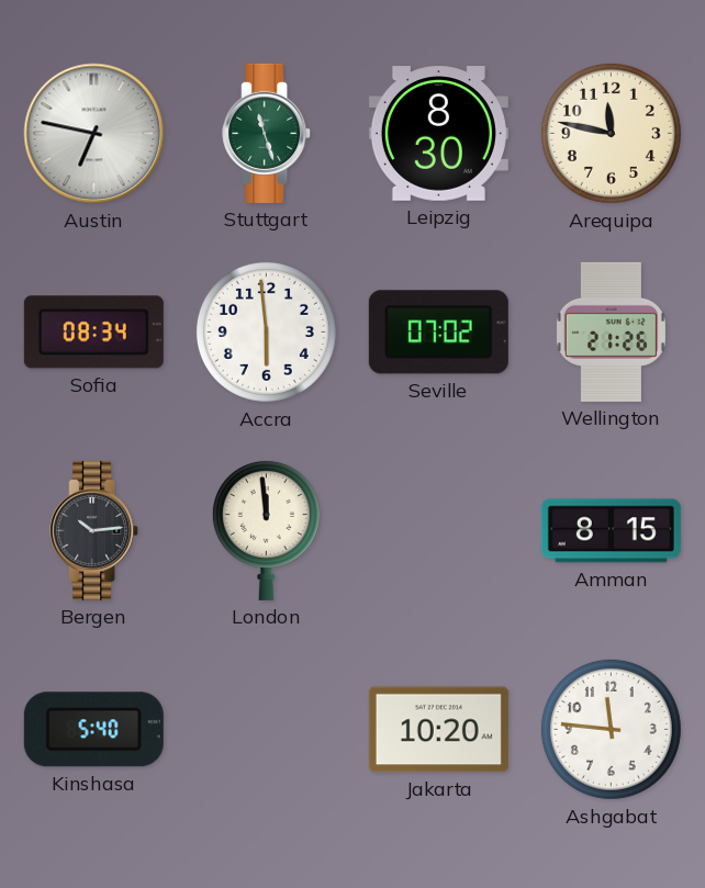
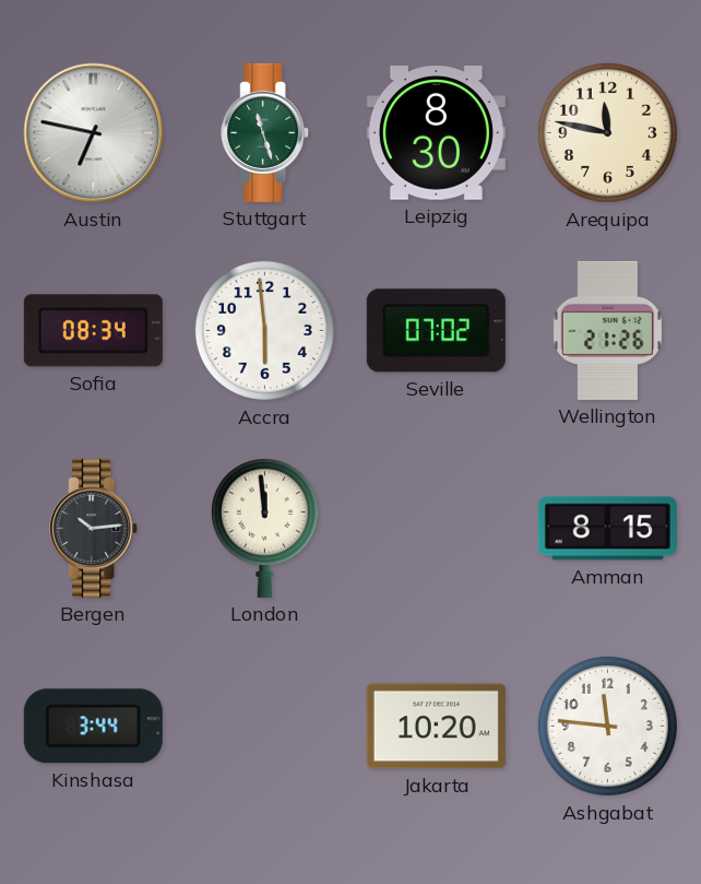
Kinshasa: 5:40 -> 3:44 (93, 727)
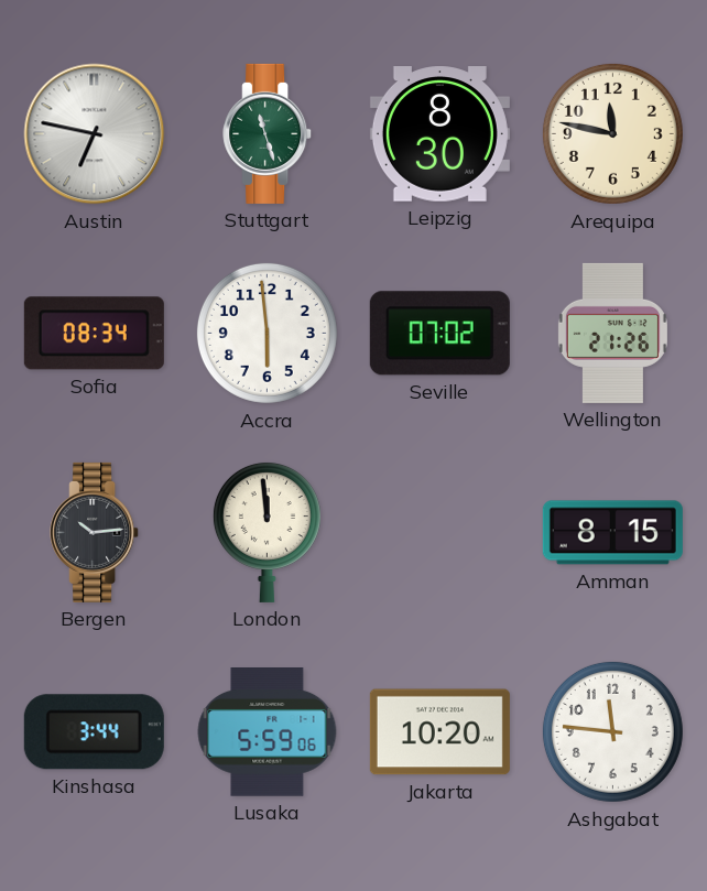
Lusaka: none -> 5:59 (268, 732)
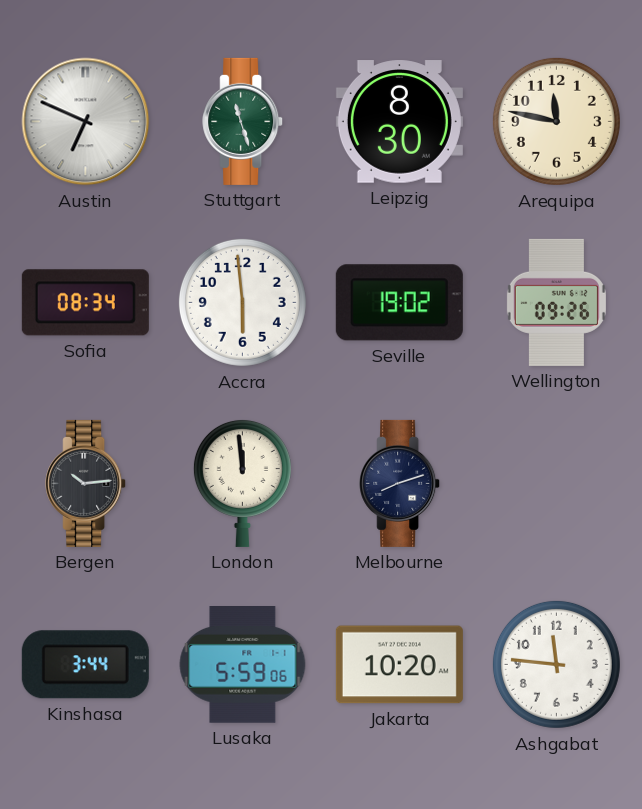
Austin: 6:47 -> 6:49 (86, 122)
Seville: 07:02 -> 19:02 (399, 303)
Wellington: 21:26 -> 09:26 (556, 302)
Melbourne: none -> 8:12 (400, 483)
Amman: 8:15 -> none (612, 533)
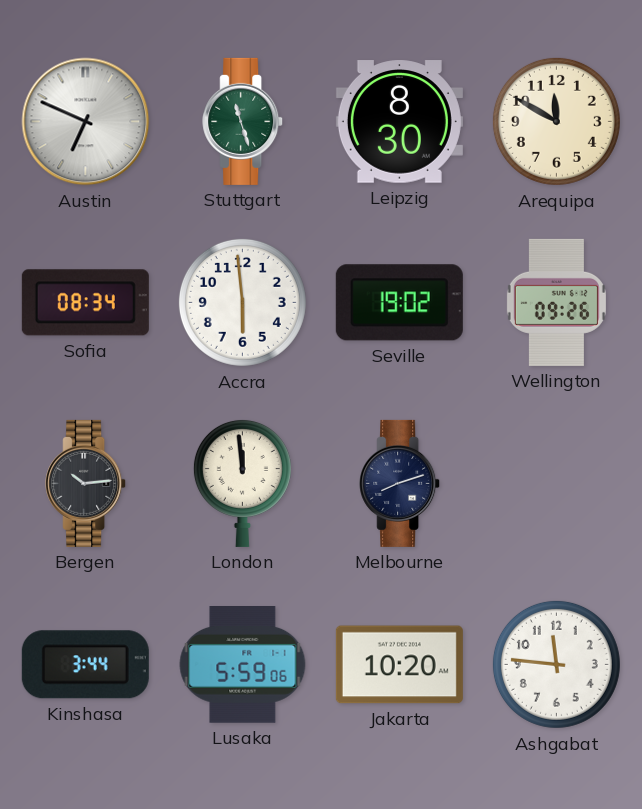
Arequipa: 11:47 -> 11:50 (556, 121)
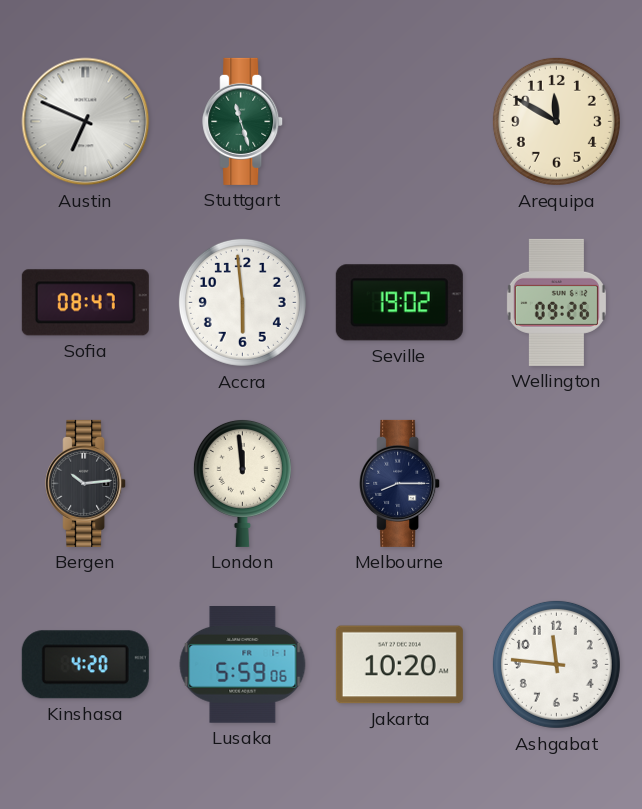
Leipzig: 8:30 -> none (399, 122)
Sofia: 08:34 -> 08:47 (85, 303)
Melbourne: 8:12 -> 8:15 (400, 483)
Kinshasa: 3:44 -> 4:20 (85, 665)
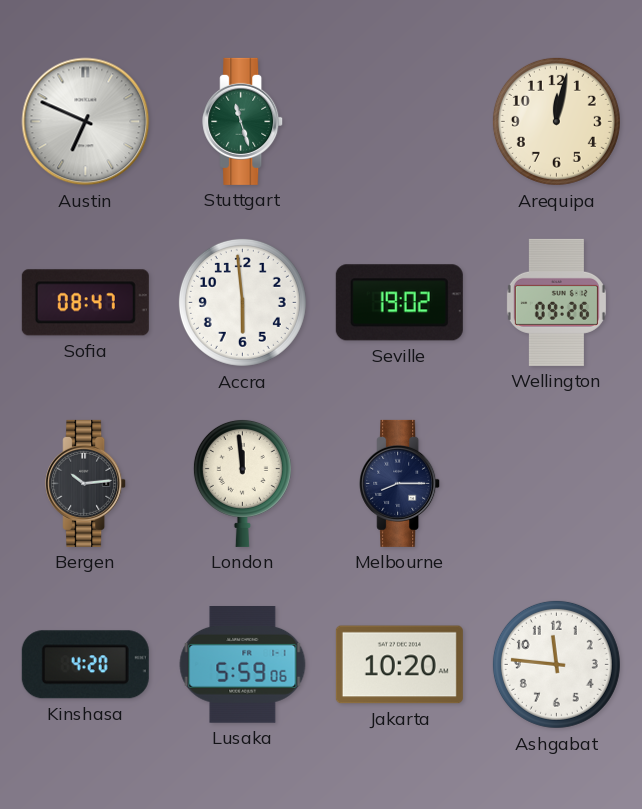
Arequipa: 11:50 -> 12:02 (556, 121)
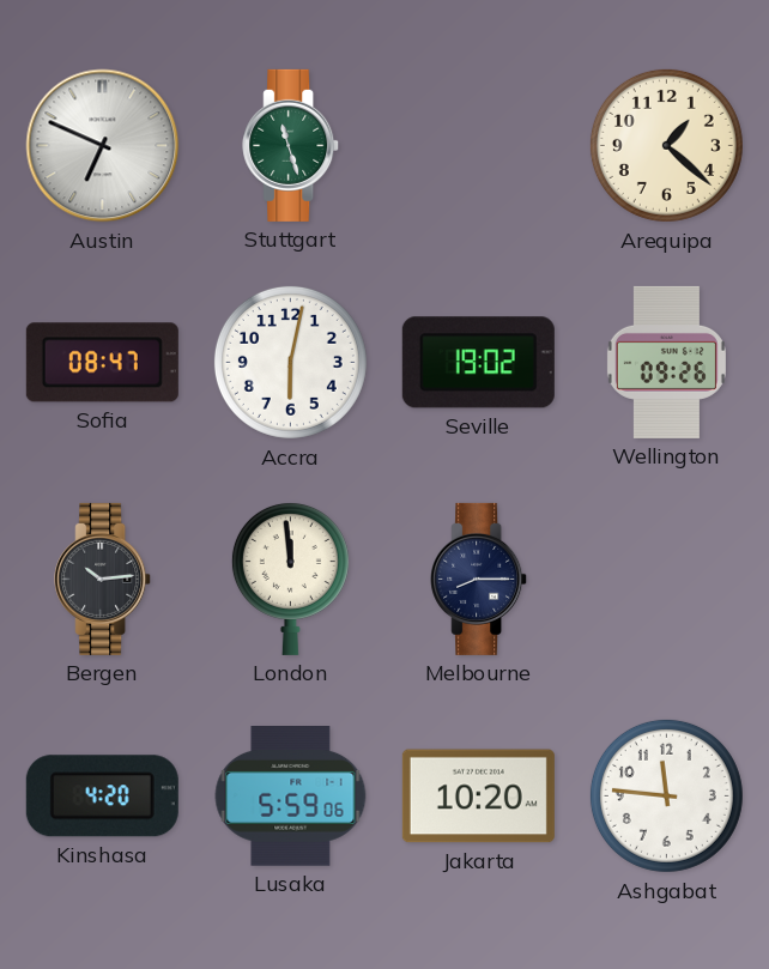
Arequipa: 12:02 -> 1:22 (666, 145)
Accra: 5:59 -> 6:02 (290, 362)
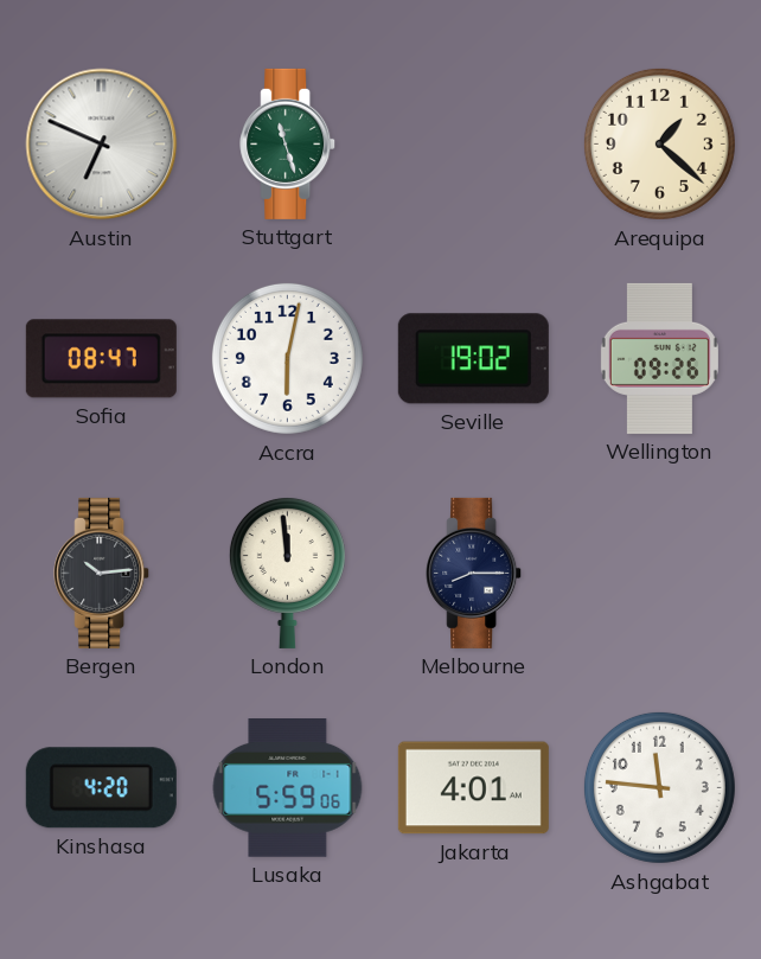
Jakarta: 10:20 -> 4:01 (473, 788)
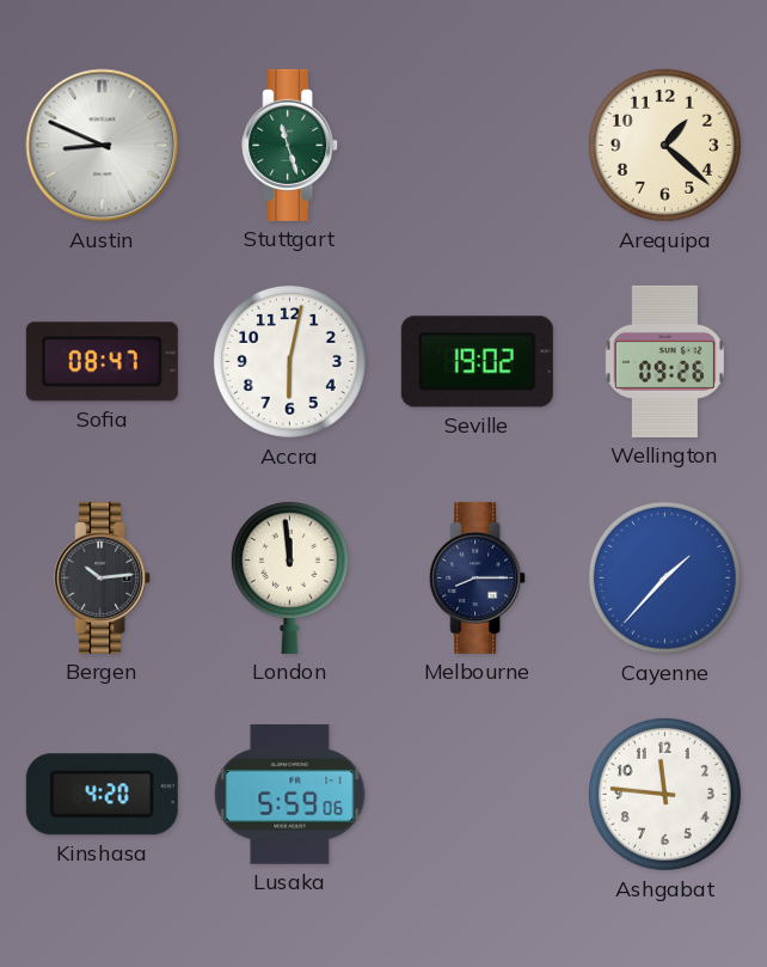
Austin: 6:49 -> 8:49 (103, 146)
Cayenne: none -> 1:37 (664, 577)
Jakarta: 4:01 -> none (473, 788)
